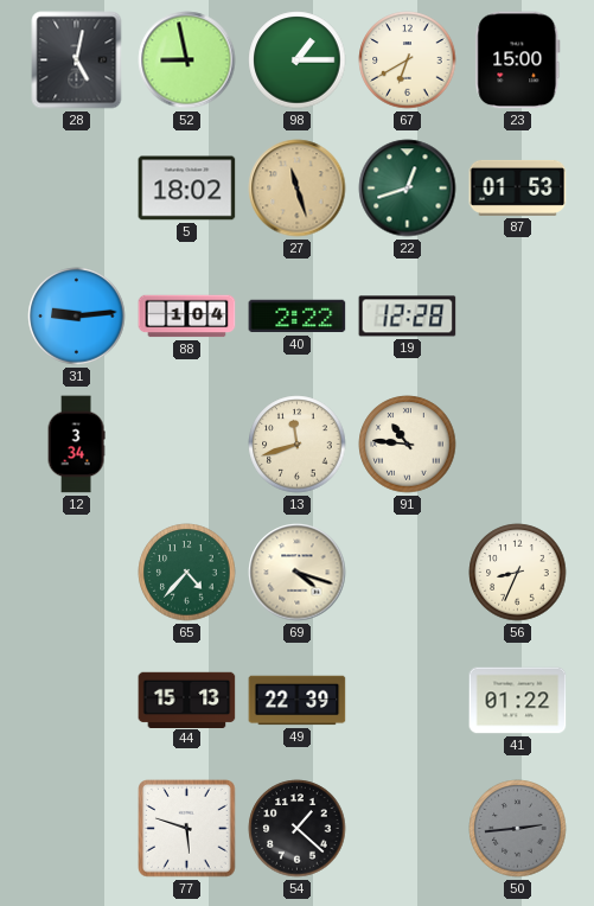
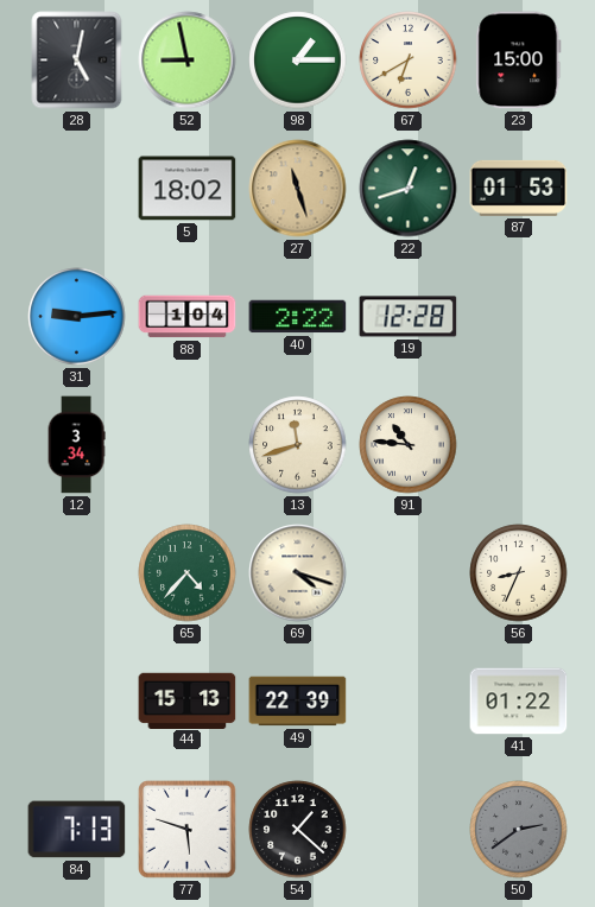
84: none -> 7:13 (77, 830)
50: 2:44 -> 2:39 (519, 830)
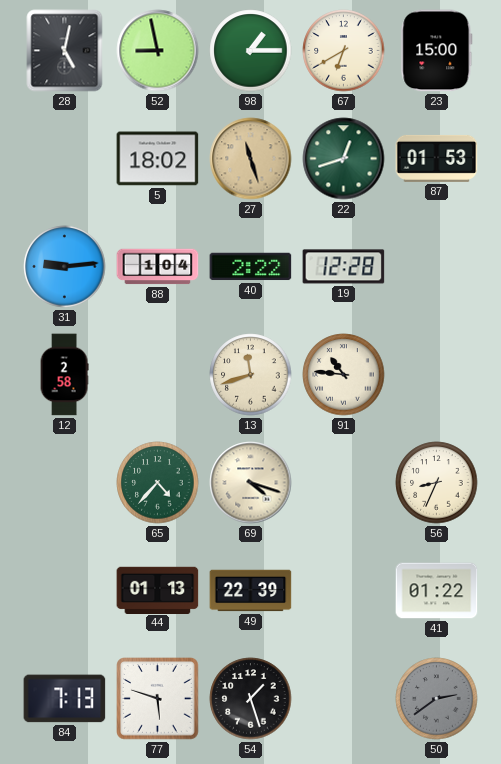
12: 3:34 -> 2:58 (64, 375)
44: 15:13 -> 01:13 (158, 590)
54: 1:22 -> 1:27 (251, 699)
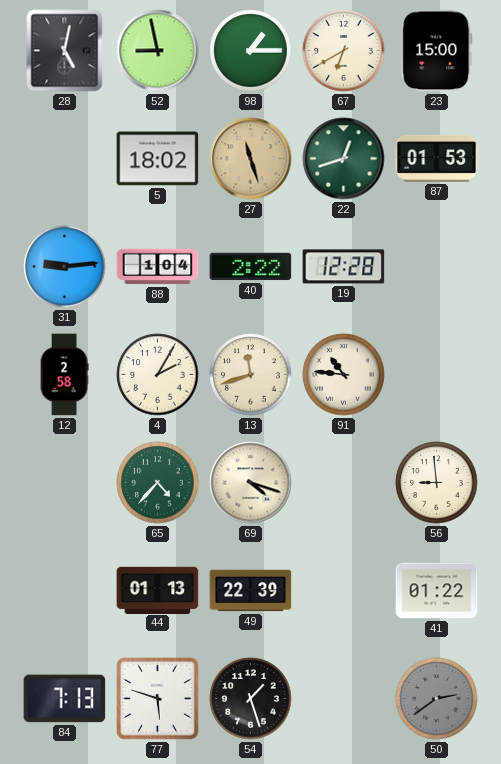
4: none -> 2:05 (158, 375)
56: 8:34 -> 8:59 (437, 483)
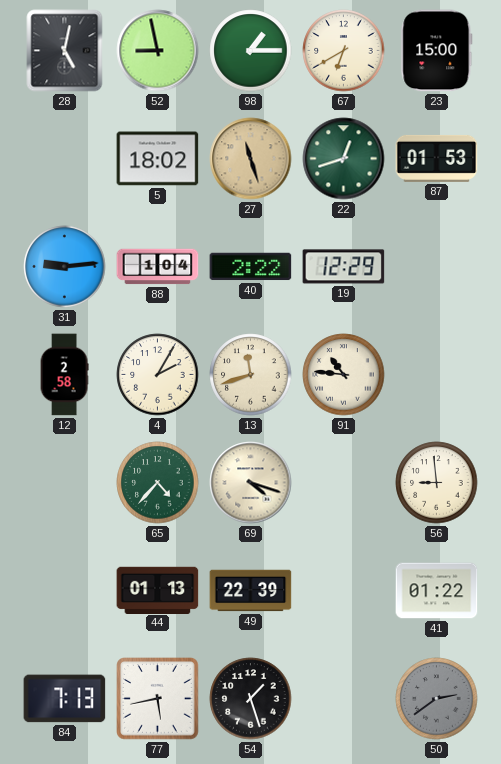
19: 12:28 -> 12:29 (344, 267)
77: 5:48 -> 5:43 (158, 699)
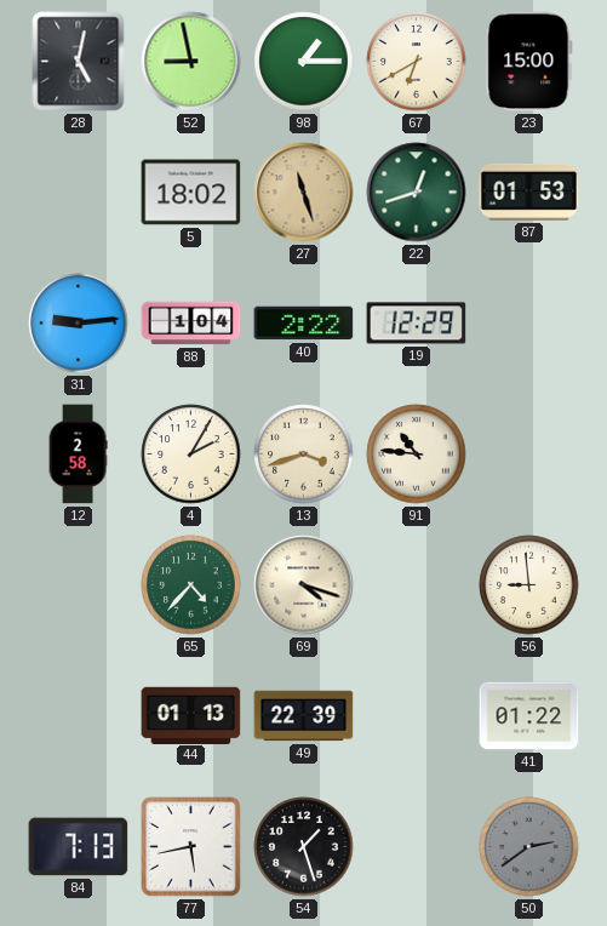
13: 11:42 -> 3:42 (304, 455)
